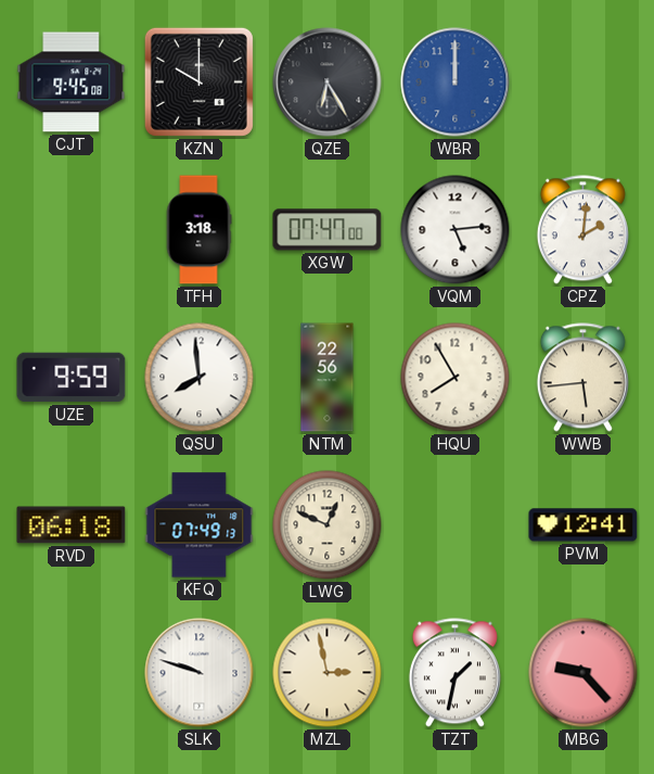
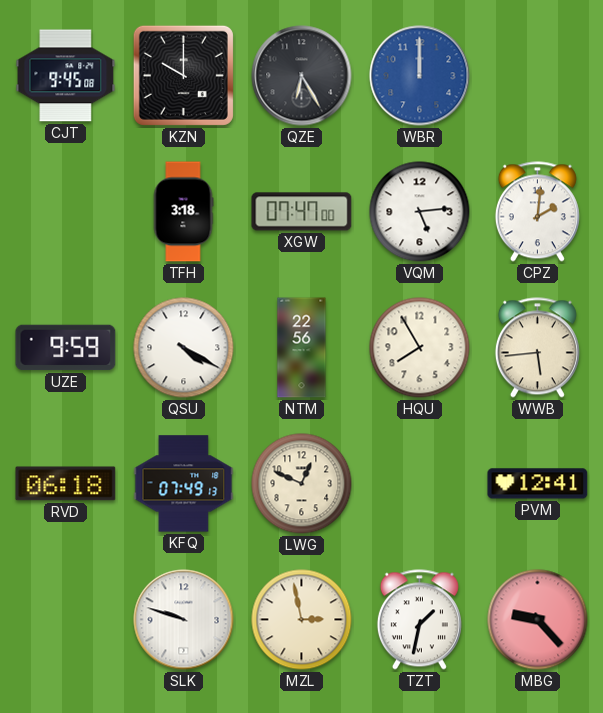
QSU: 7:59 -> 4:20 (184, 348)
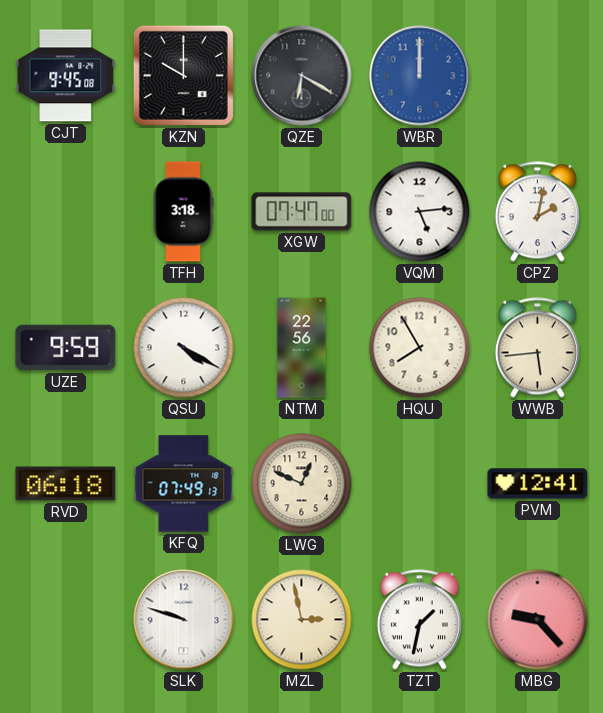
QZE: 6:25 -> 6:20 (302, 76)
CPZ: 2:01 -> 2:02 (537, 212)
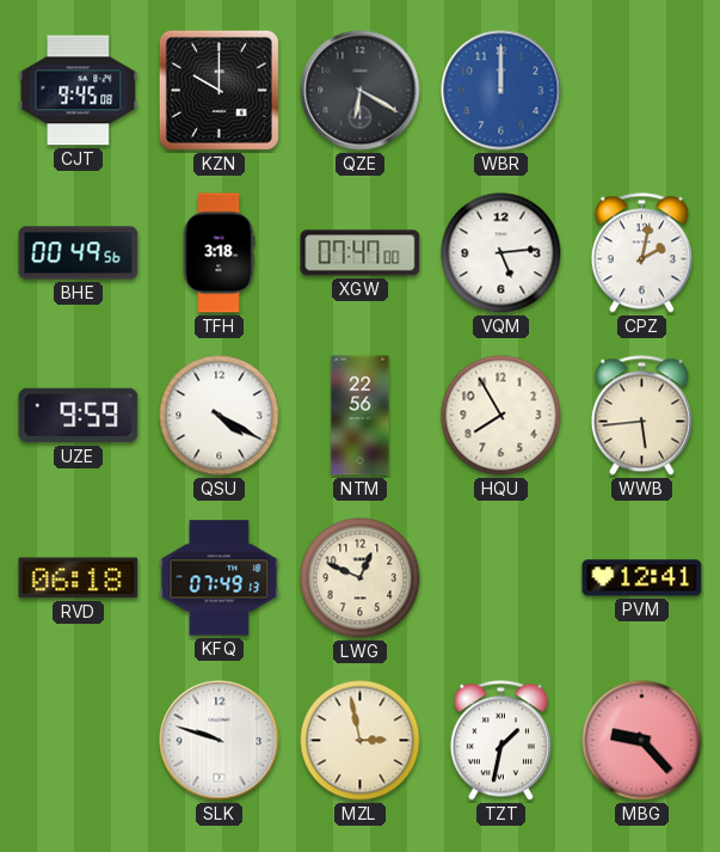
BHE: none -> 00:49 (79, 253)
